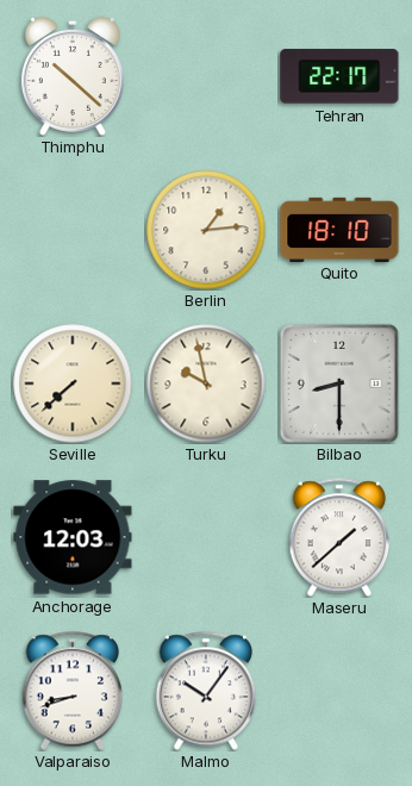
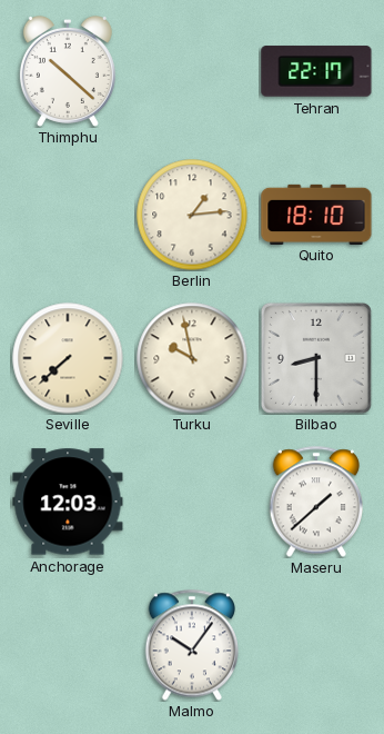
Valparaiso: 8:42 -> none (71, 691)
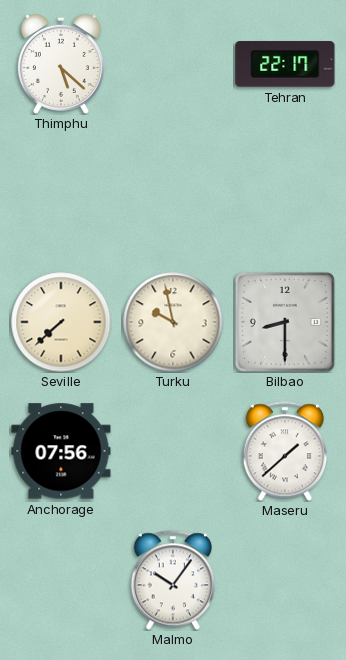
Thimphu: 10:22 -> 5:22 (61, 64)
Berlin: 1:14 -> none (192, 215)
Quito: 18:10 -> none (316, 214)
Anchorage: 12:03 -> 07:56 (61, 451)
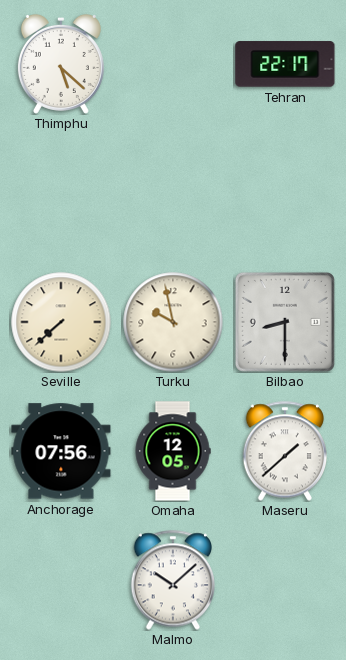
Omaha: none -> 12:05 (173, 451)
Malmo: 10:06 -> 10:08 (172, 580)
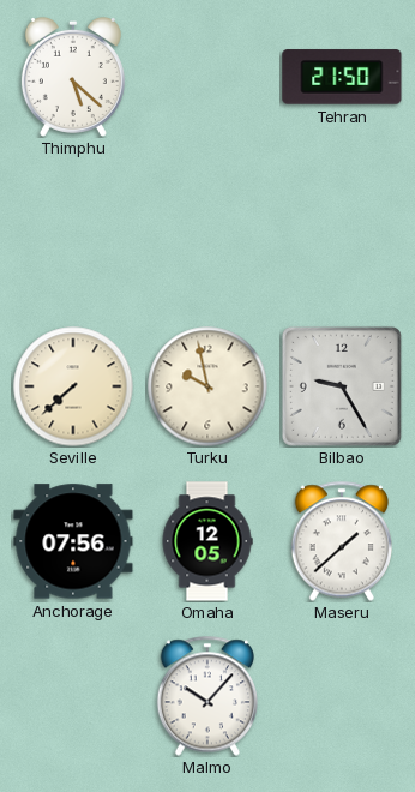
Tehran: 22:17 -> 21:50 (342, 77)
Bilbao: 8:30 -> 9:25 (342, 386)
Malmo: 10:08 -> 10:07 (206, 696)
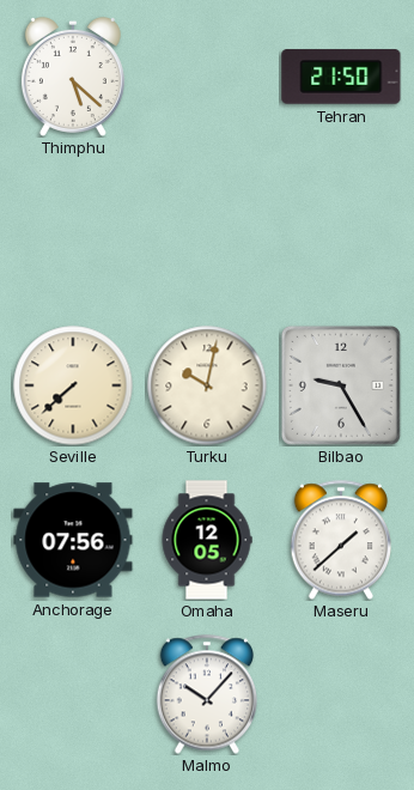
Turku: 9:58 -> 10:02 (207, 385)
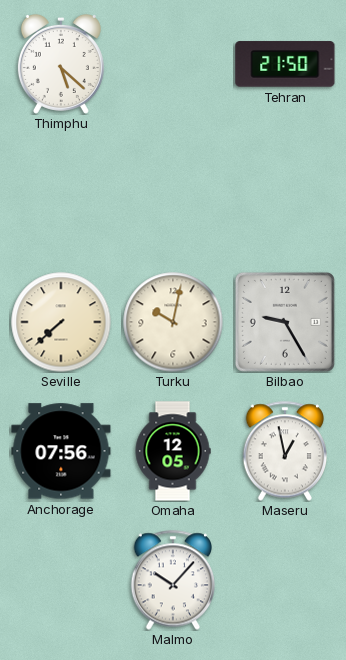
Maseru: 1:38 -> 12:58 (284, 451)
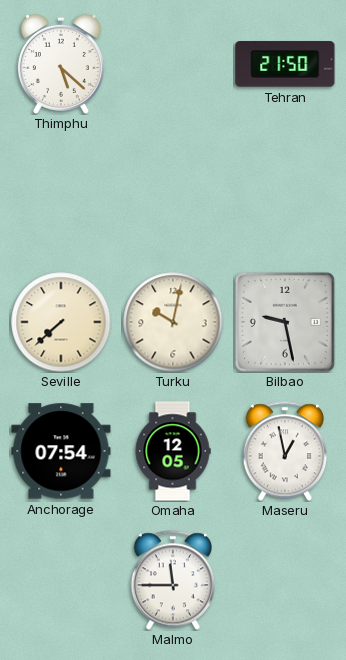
Bilbao: 9:25 -> 9:28 (285, 322)
Anchorage: 07:56 -> 07:54 (61, 451)
Malmo: 10:07 -> 11:45 (172, 580)
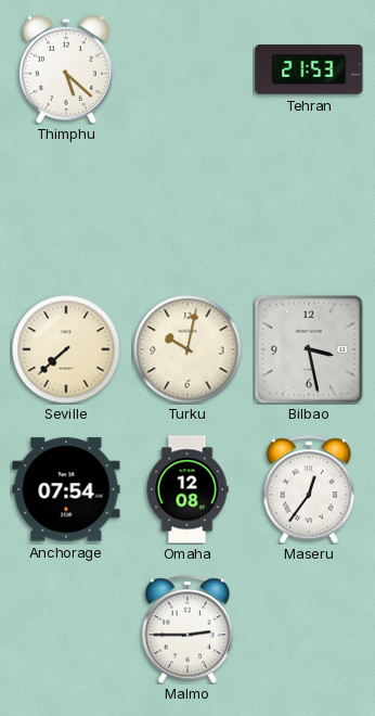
Tehran: 21:50 -> 21:53 (309, 69)
Bilbao: 9:28 -> 3:28 (309, 349)
Omaha: 12:05 -> 12:08 (187, 489)
Maseru: 12:58 -> 12:36 (308, 489)
Malmo: 11:45 -> 2:45 (186, 629)
